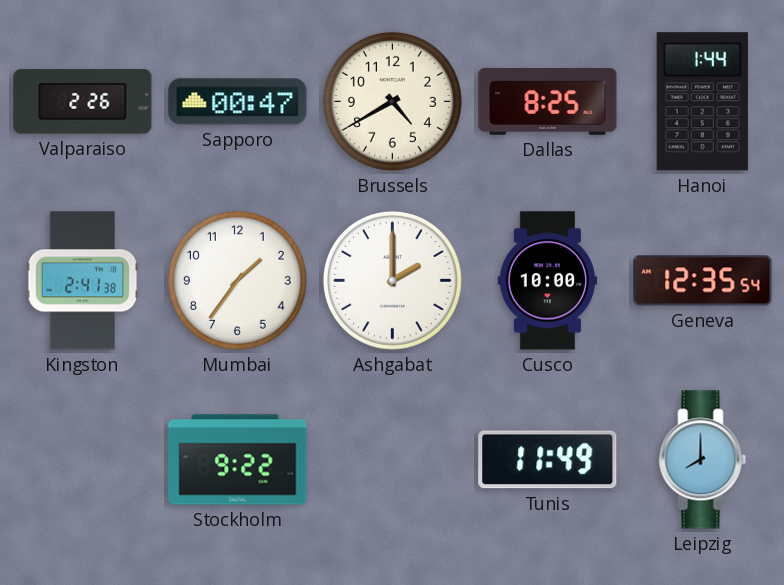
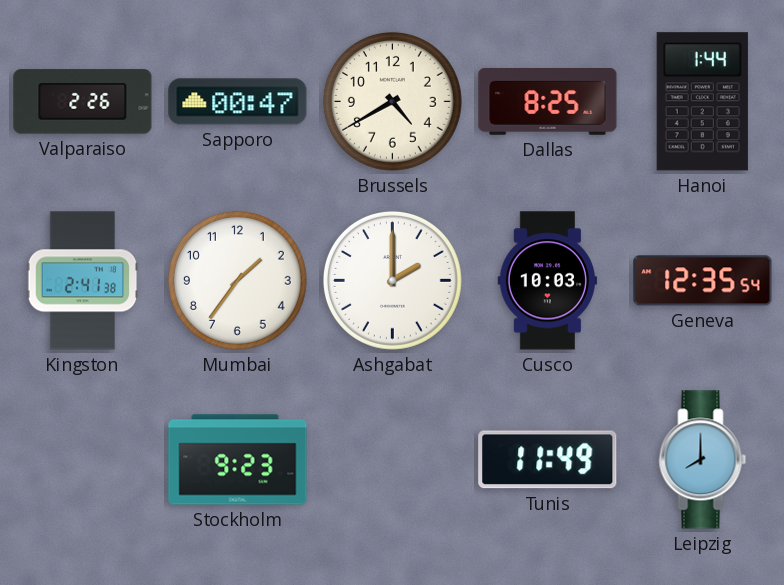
Cusco: 10:00 -> 10:03 (547, 281)
Stockholm: 9:22 -> 9:23 (238, 460)
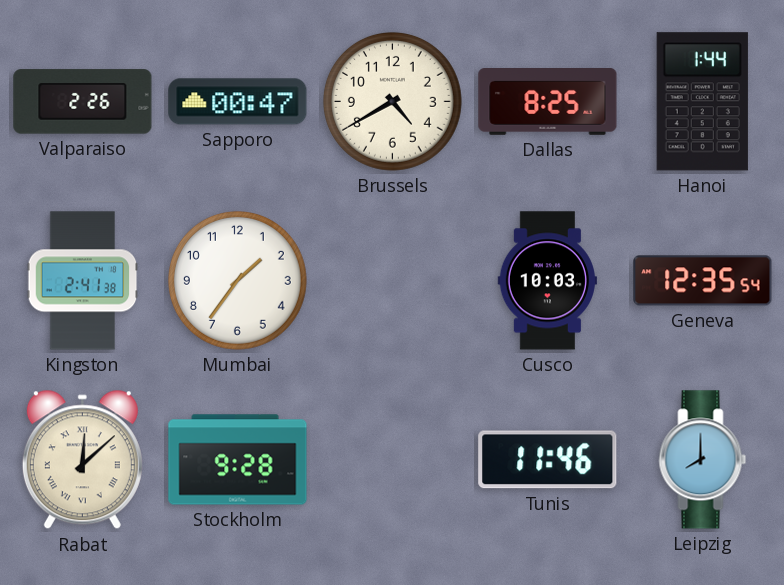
Ashgabat: 2:00 -> none (392, 280)
Rabat: none -> 12:08 (82, 460)
Stockholm: 9:23 -> 9:28 (238, 460)
Tunis: 11:49 -> 11:46 (548, 460)
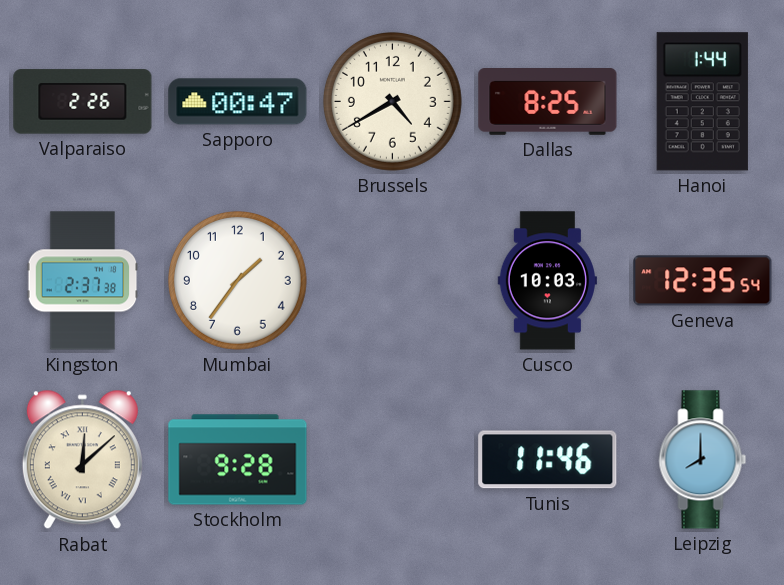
Kingston: 2:41 -> 2:37 (83, 281)
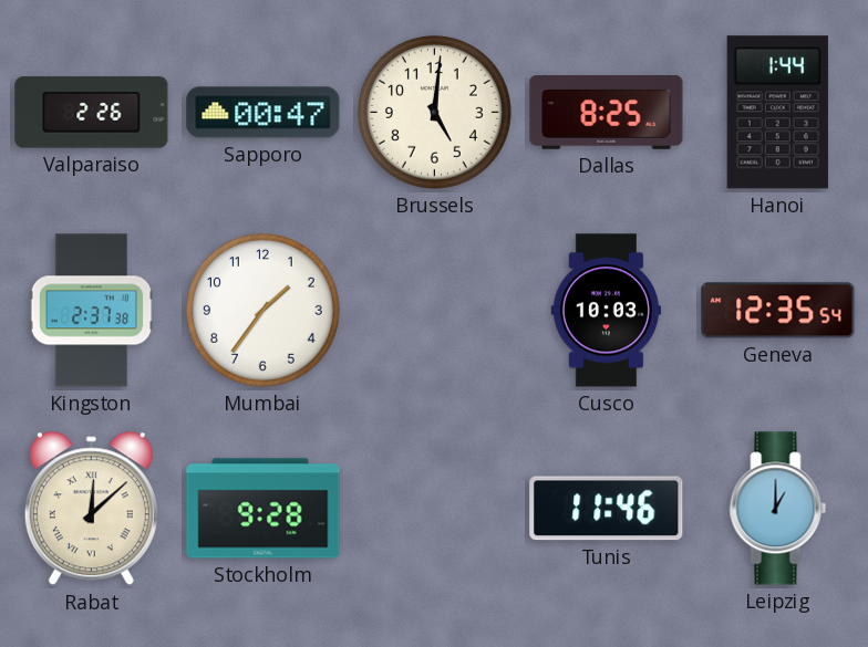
Brussels: 4:40 -> 5:01 (434, 112)
Leipzig: 8:00 -> 1:00 (778, 509)
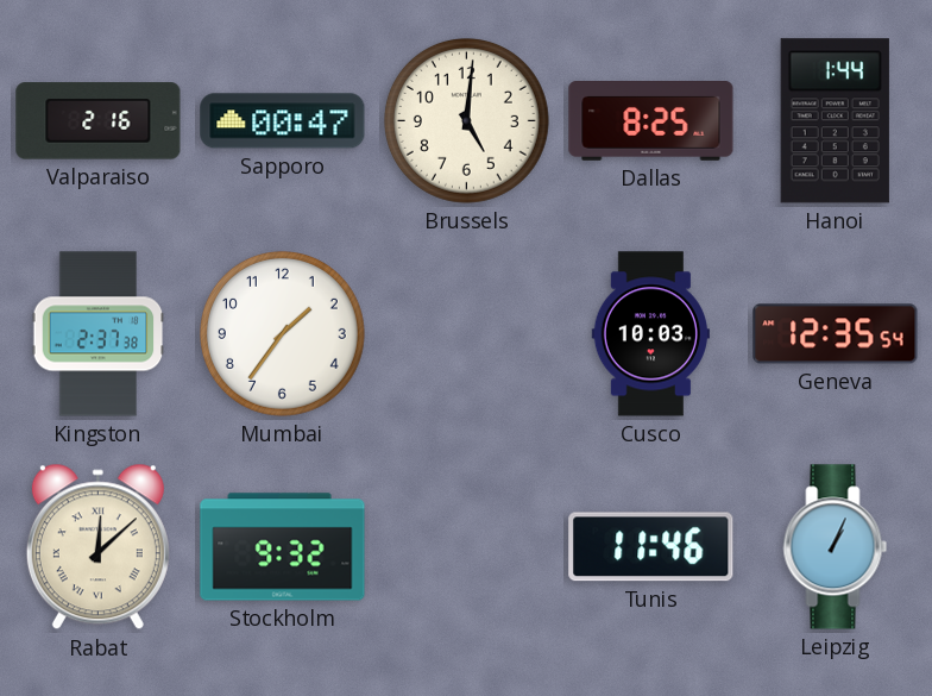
Valparaiso: 2:26 -> 2:16 (99, 121)
Stockholm: 9:28 -> 9:32 (283, 547)
Leipzig: 1:00 -> 1:04 (836, 547)
